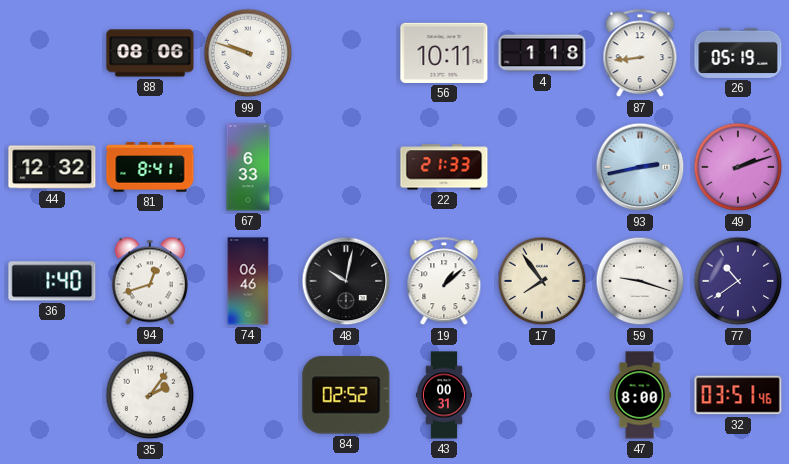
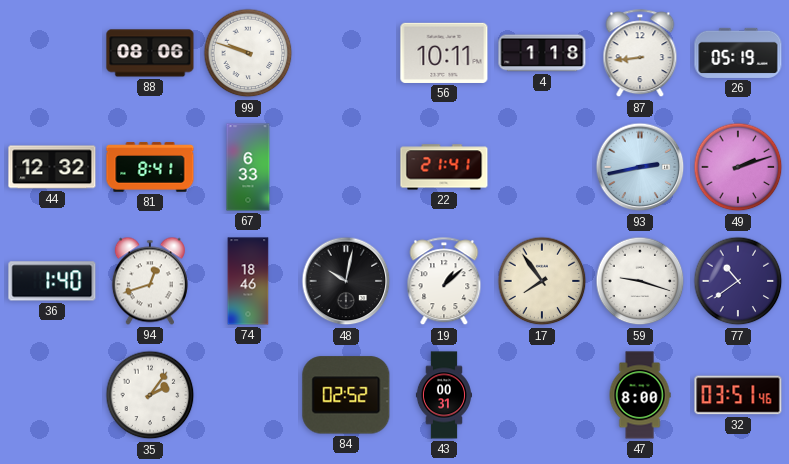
22: 21:33 -> 21:41 (444, 167)
74: 06:46 -> 18:46 (248, 281)
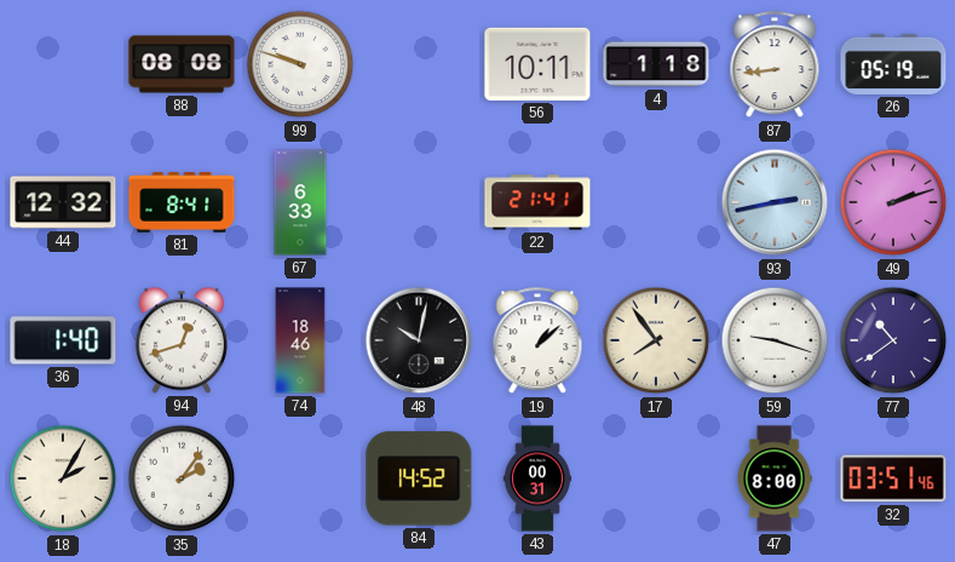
88: 08:06 -> 08:08 (182, 64)
18: none -> 2:05 (63, 478)
84: 02:52 -> 14:52 (419, 478)
